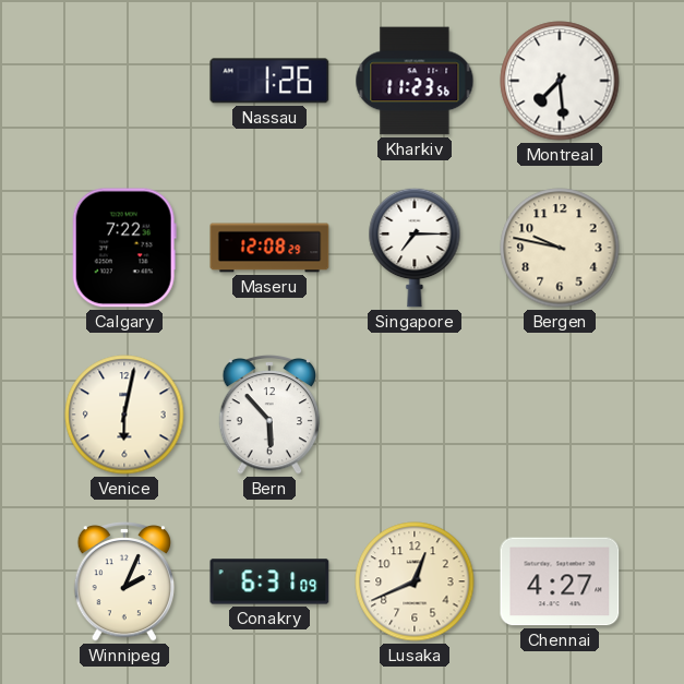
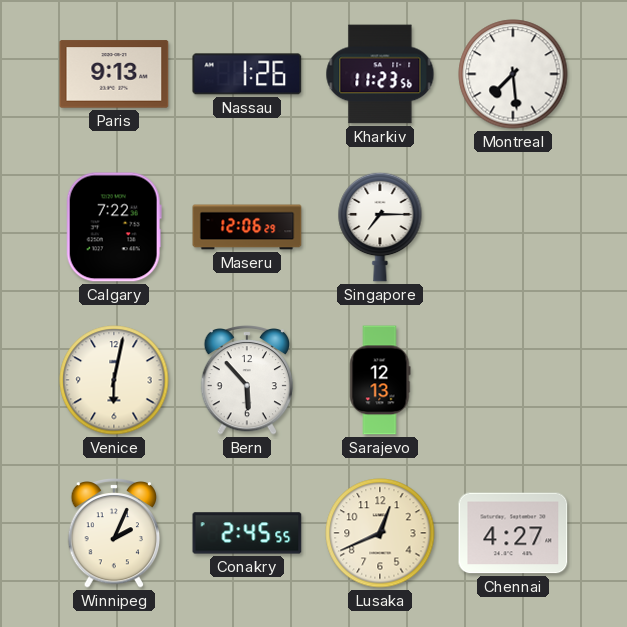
Paris: none -> 9:13 (114, 74)
Maseru: 12:08 -> 12:06 (247, 227)
Bergen: 9:47 -> none (560, 248)
Sarajevo: none -> 12:13 (380, 380)
Conakry: 6:31 -> 2:45 (247, 533)
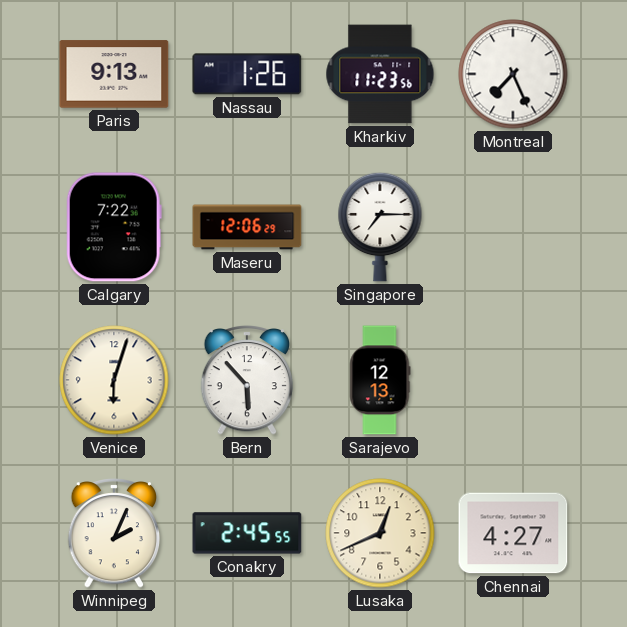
Montreal: 7:29 -> 7:26 (513, 74)
Venice: 6:02 -> 6:03 (114, 380)
